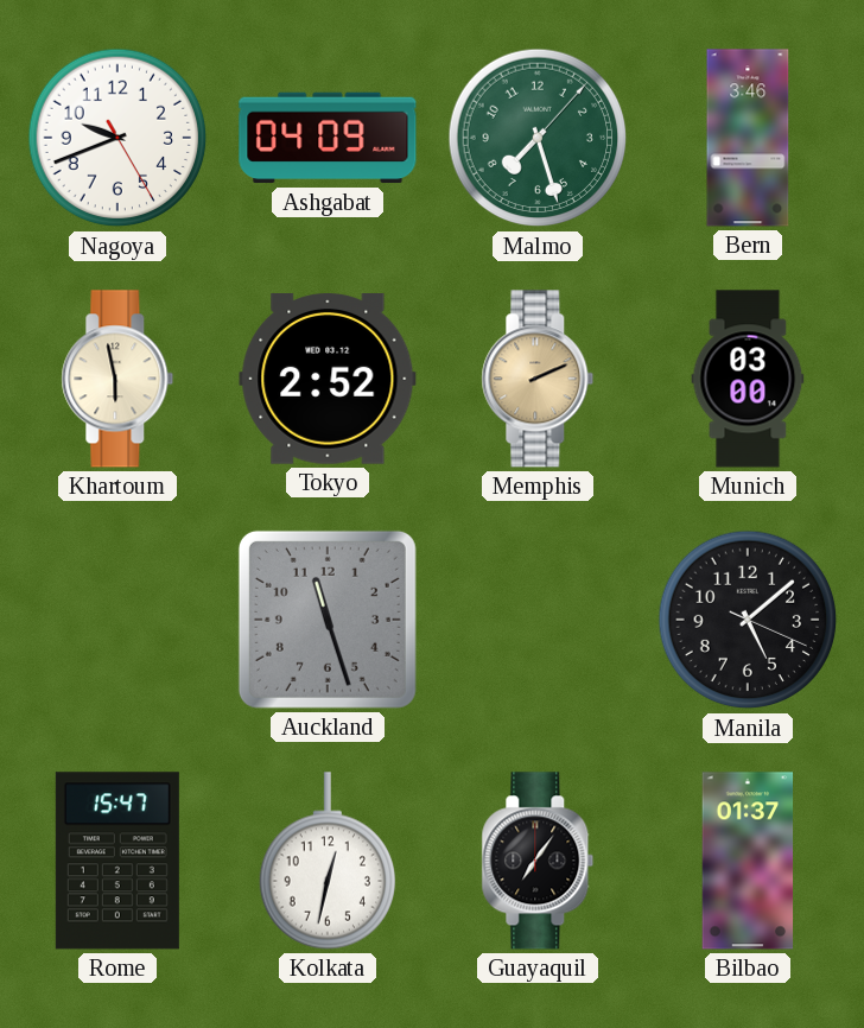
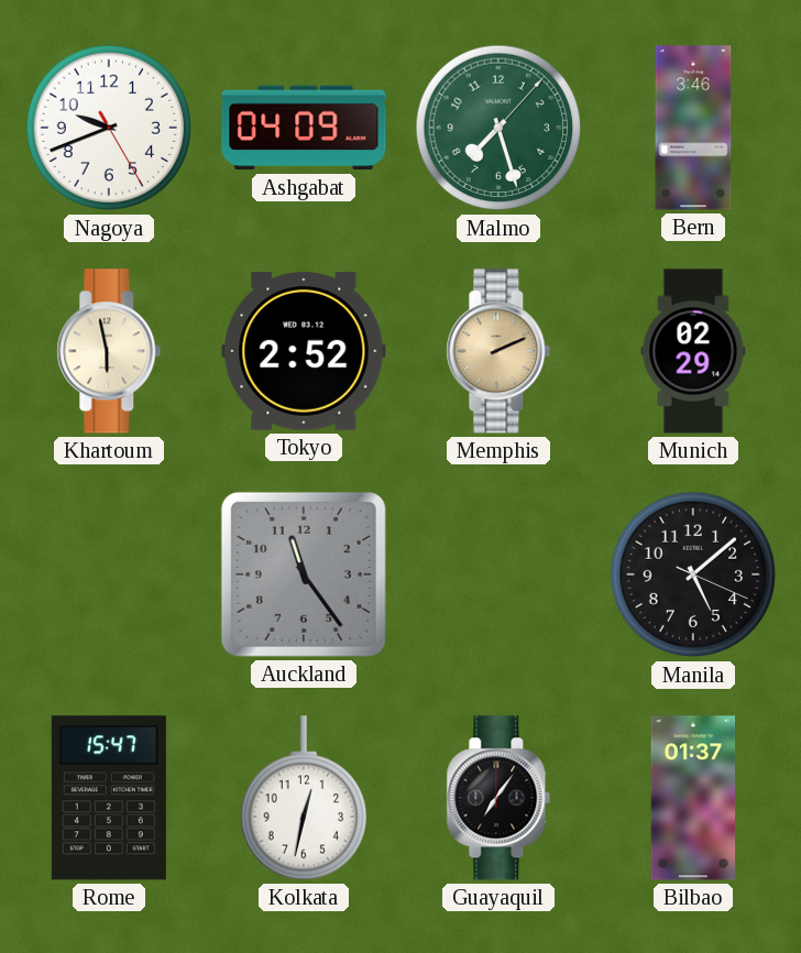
Munich: 03:00 -> 02:29 (693, 351)
Auckland: 11:27 -> 11:24 (304, 574)
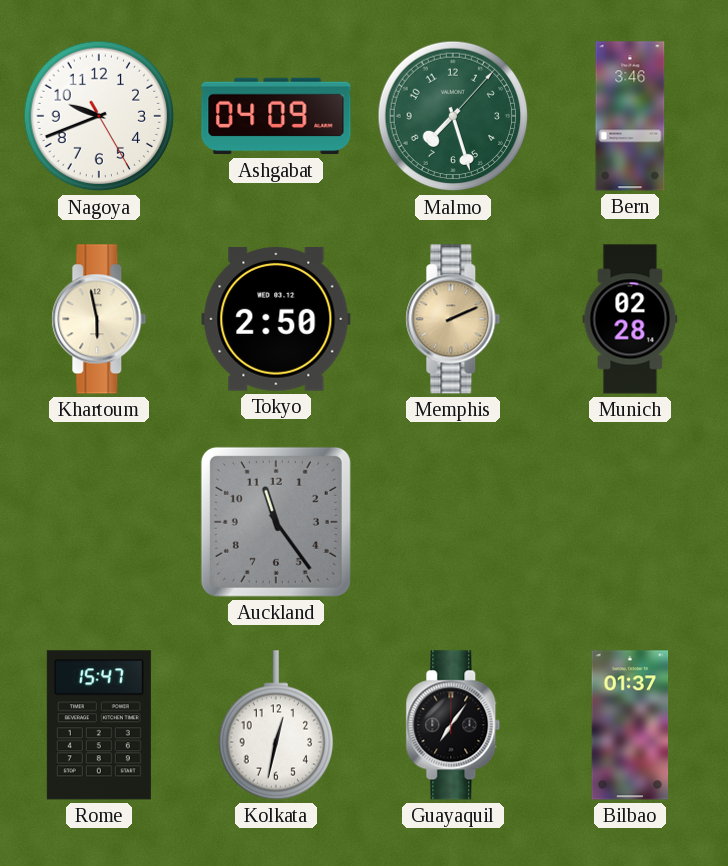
Tokyo: 2:52 -> 2:50 (276, 320)
Munich: 02:29 -> 02:28 (630, 319)
Manila: 5:08 -> none (693, 574)
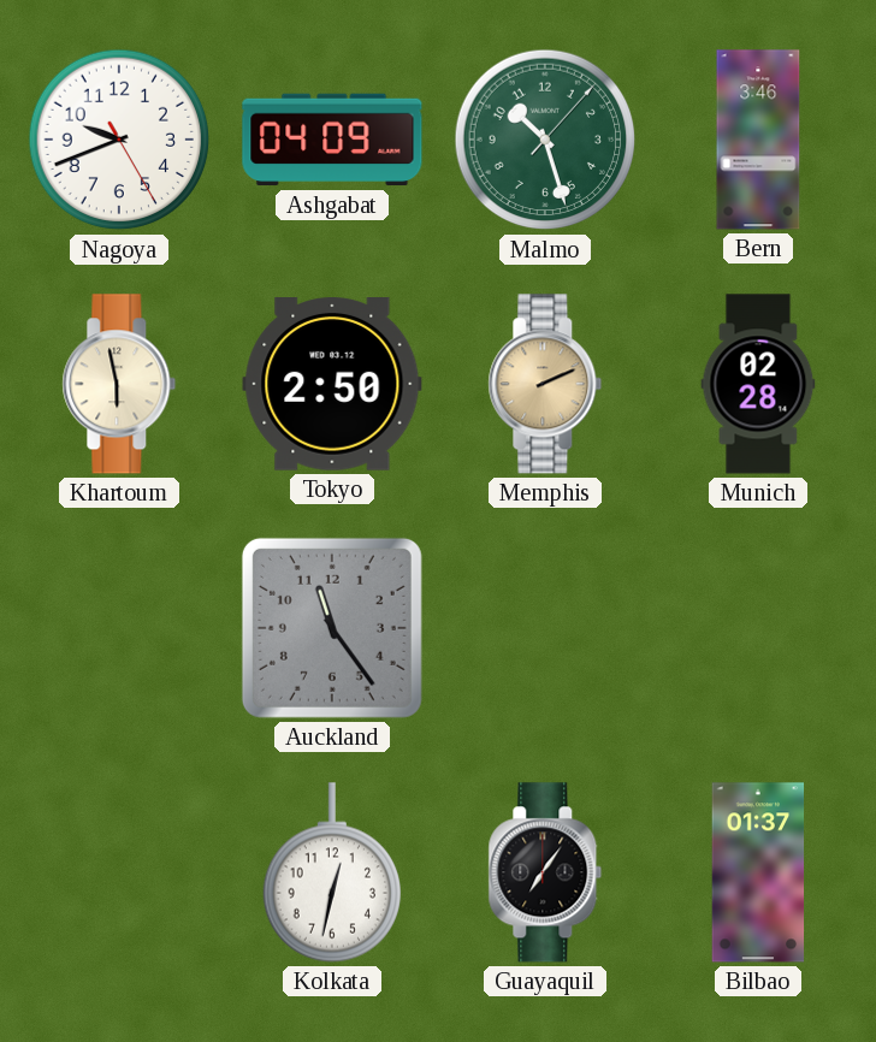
Malmo: 7:27 -> 10:27 (545, 140)
Rome: 15:47 -> none (99, 725)
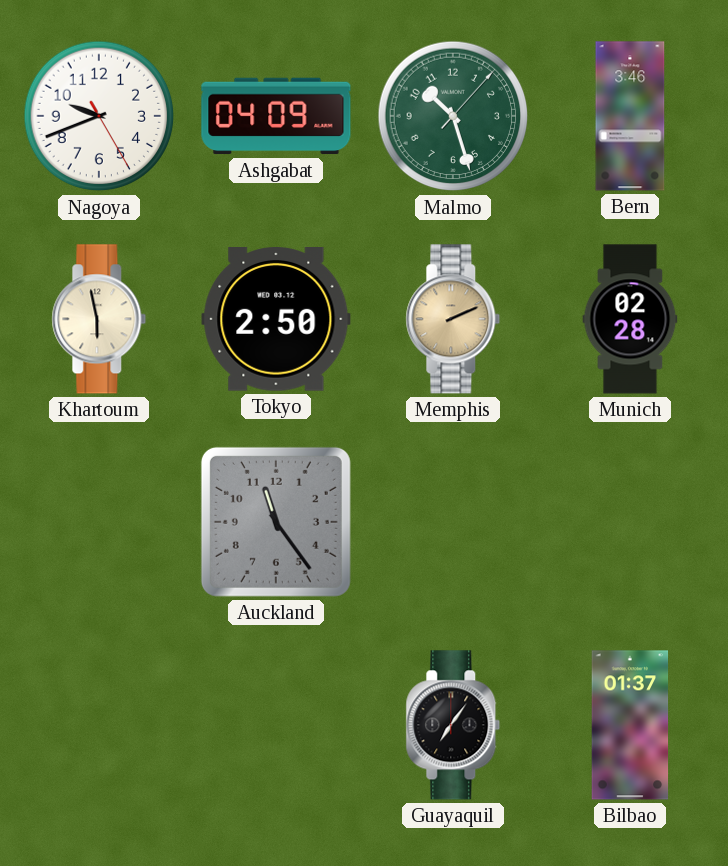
Kolkata: 12:32 -> none (331, 872)
